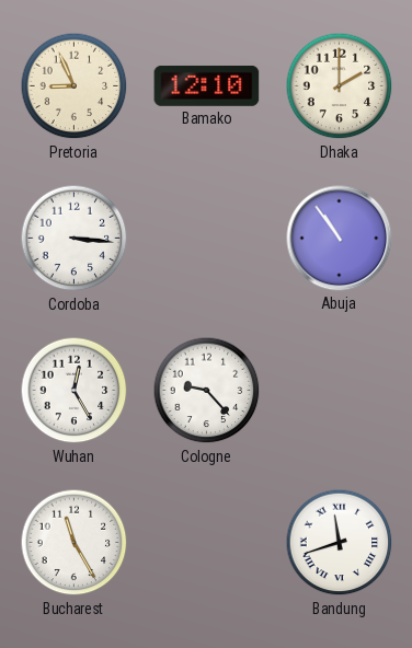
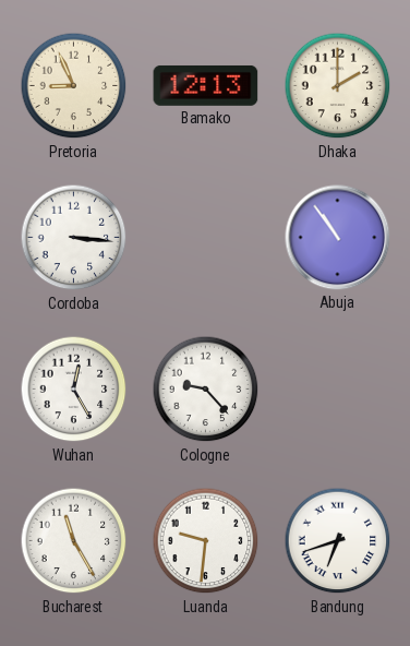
Bamako: 12:10 -> 12:13 (206, 85)
Luanda: none -> 9:31 (206, 541)
Bandung: 11:42 -> 6:42 (338, 541)
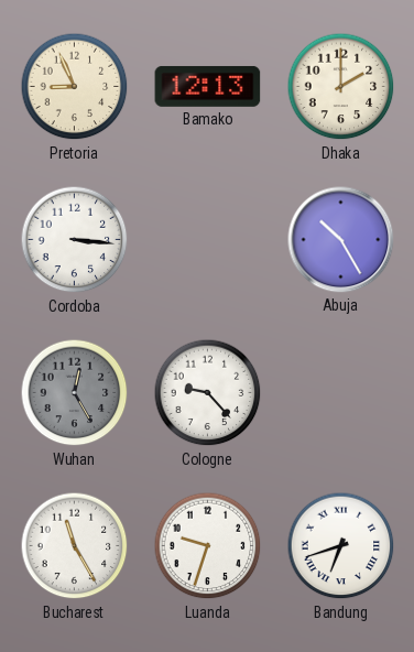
Abuja: 10:54 -> 10:25 (341, 240)
Wuhan dial: white -> grey (75, 393)
Luanda: 9:31 -> 9:33 (208, 546)
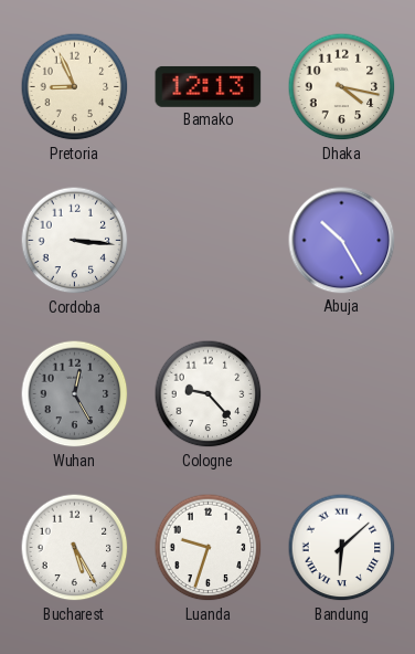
Dhaka: 2:00 -> 4:17 (342, 87)
Bucharest: 11:25 -> 5:25 (75, 548)
Bandung: 6:42 -> 6:08 (342, 548)
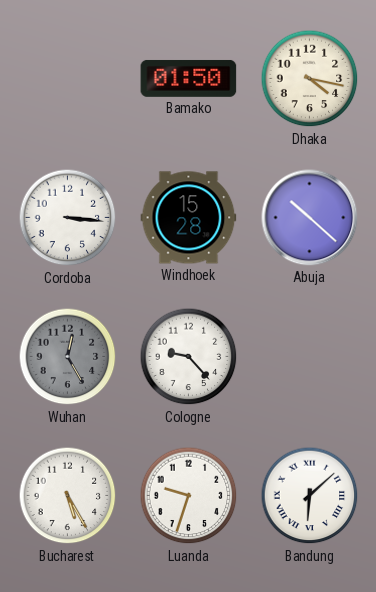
Pretoria: 8:56 -> none (75, 87)
Bamako: 12:13 -> 01:50 (189, 78)
Windhoek: none -> 15:28 (189, 218)
Abuja: 10:25 -> 10:22 (310, 218)
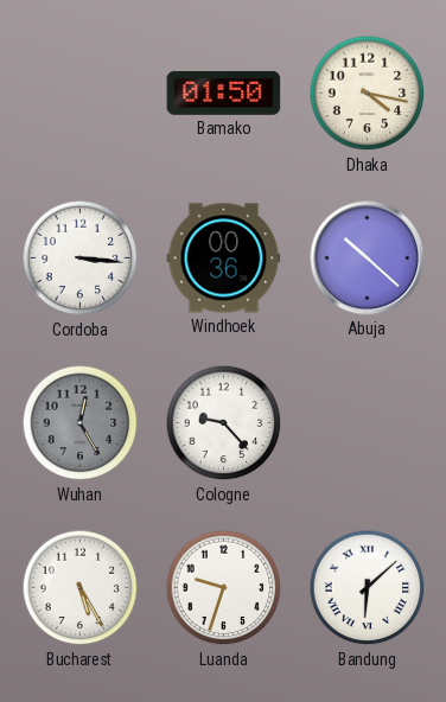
Windhoek: 15:28 -> 00:36 (224, 259)
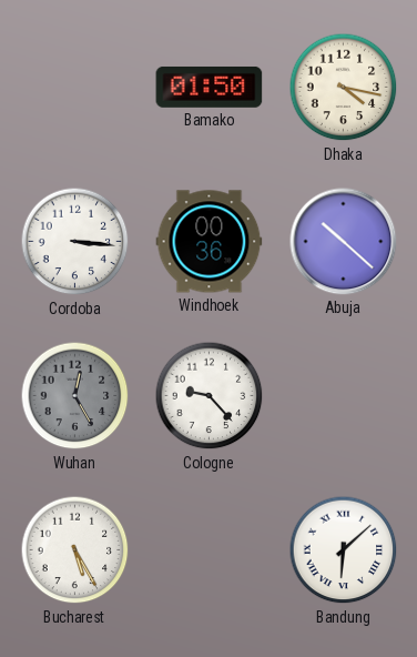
Luanda: 9:33 -> none (224, 588)
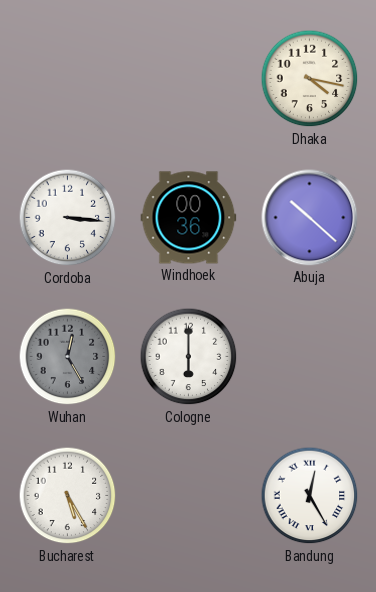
Bamako: 01:50 -> none (210, 87)
Cologne: 9:23 -> 6:00 (189, 357)
Bandung: 6:08 -> 12:25 (310, 496)
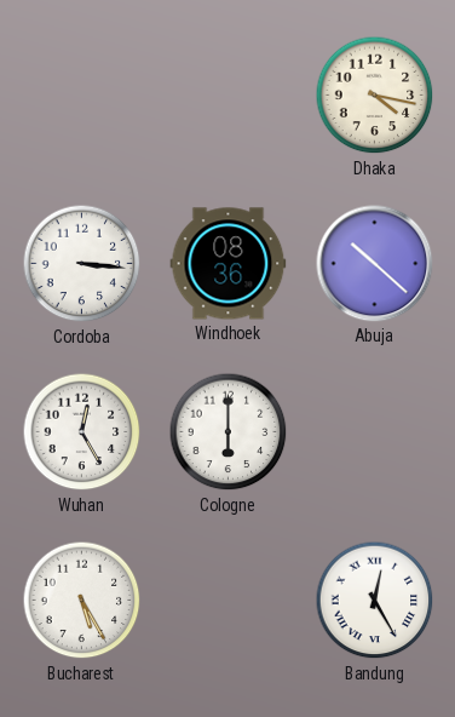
Windhoek: 00:36 -> 08:36 (229, 264)
Wuhan dial: grey -> white (82, 432)
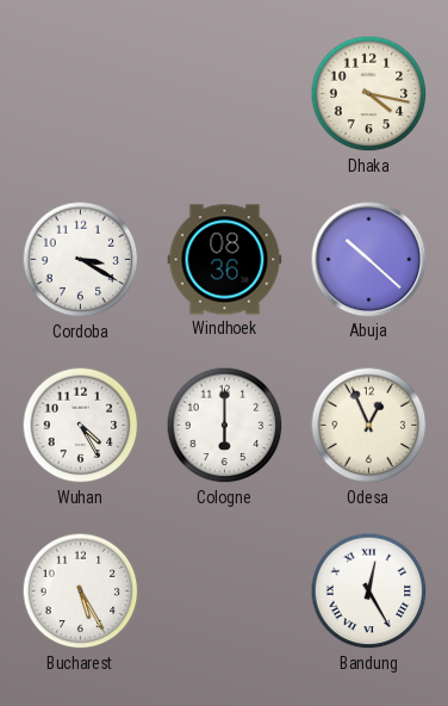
Cordoba: 3:16 -> 3:20 (81, 260)
Wuhan: 12:25 -> 4:25 (81, 426)
Odesa: none -> 12:56 (369, 426)
